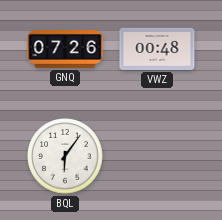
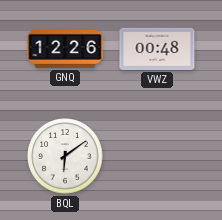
GNQ: 07:26 -> 12:26 (65, 50)
BQL: 6:06 -> 6:09 (65, 156)
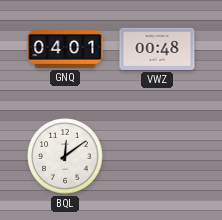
GNQ: 12:26 -> 04:01 (65, 50)
BQL: 6:09 -> 12:09 (65, 156)
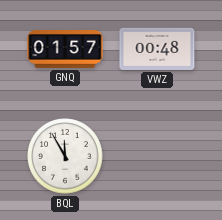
GNQ: 04:01 -> 01:57 (65, 50)
BQL: 12:09 -> 11:55 (65, 156)
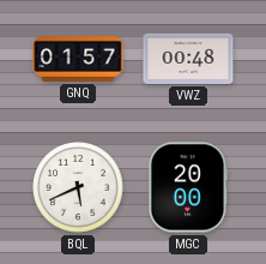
BQL: 11:55 -> 5:41 (78, 187)
MGC: none -> 20:00 (188, 187)
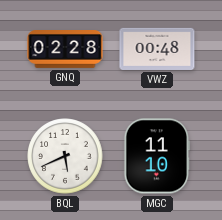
GNQ: 01:57 -> 02:28 (65, 50)
MGC: 20:00 -> 11:10 (157, 156)
